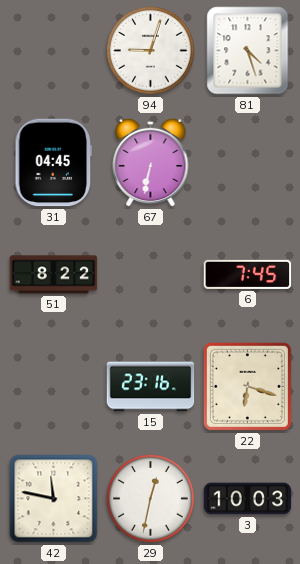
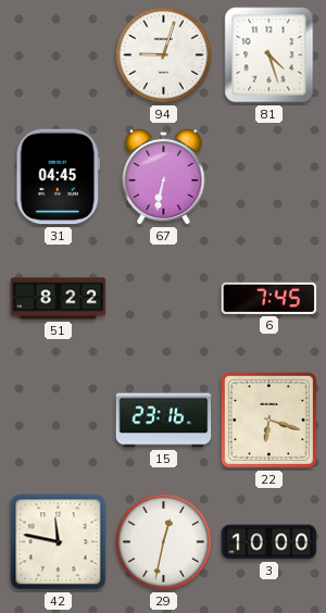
3: 10:03 -> 10:00 (269, 542)
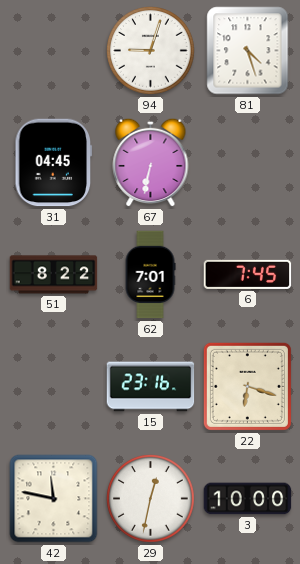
62: none -> 7:01 (150, 275)
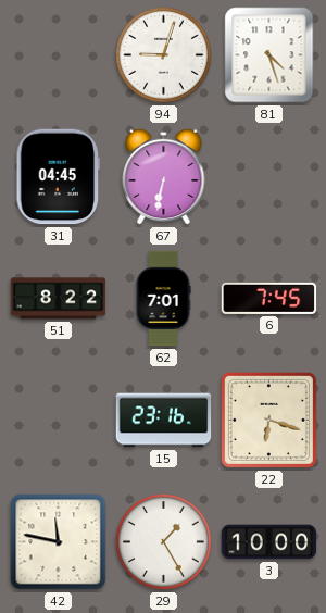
29: 12:32 -> 1:25 (164, 542)
